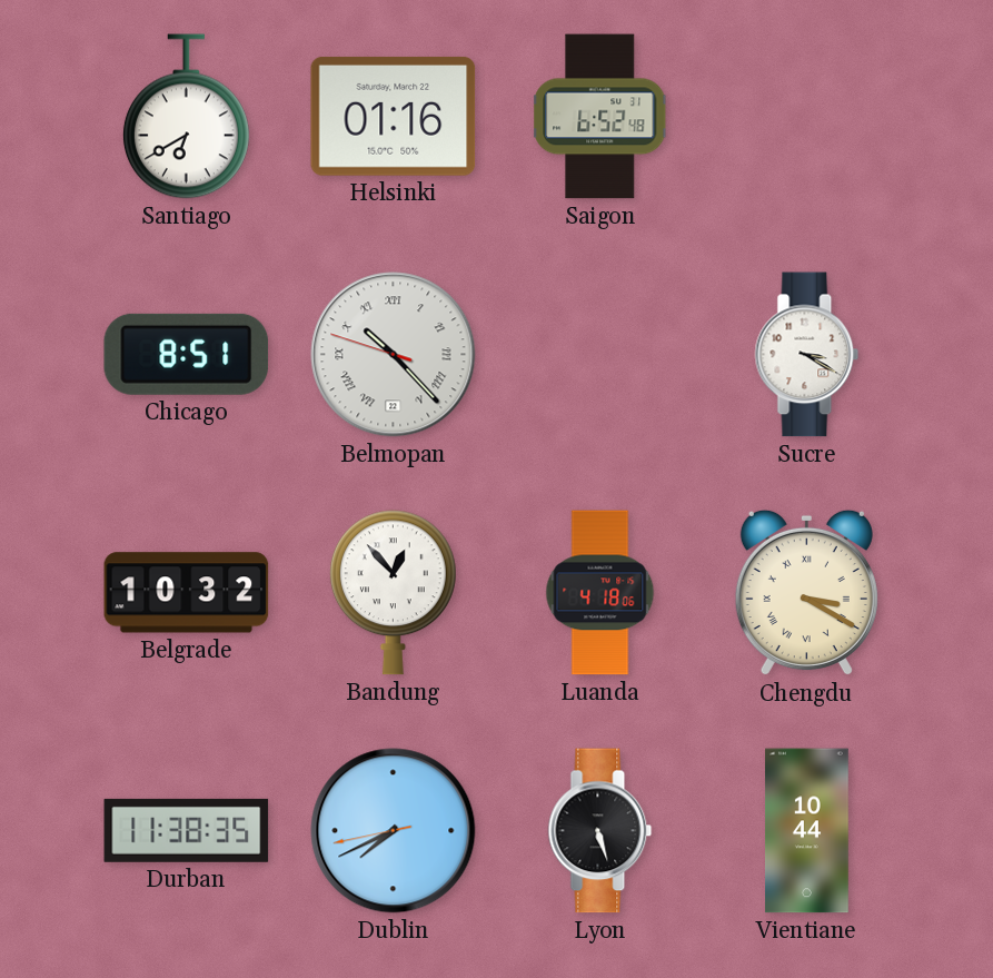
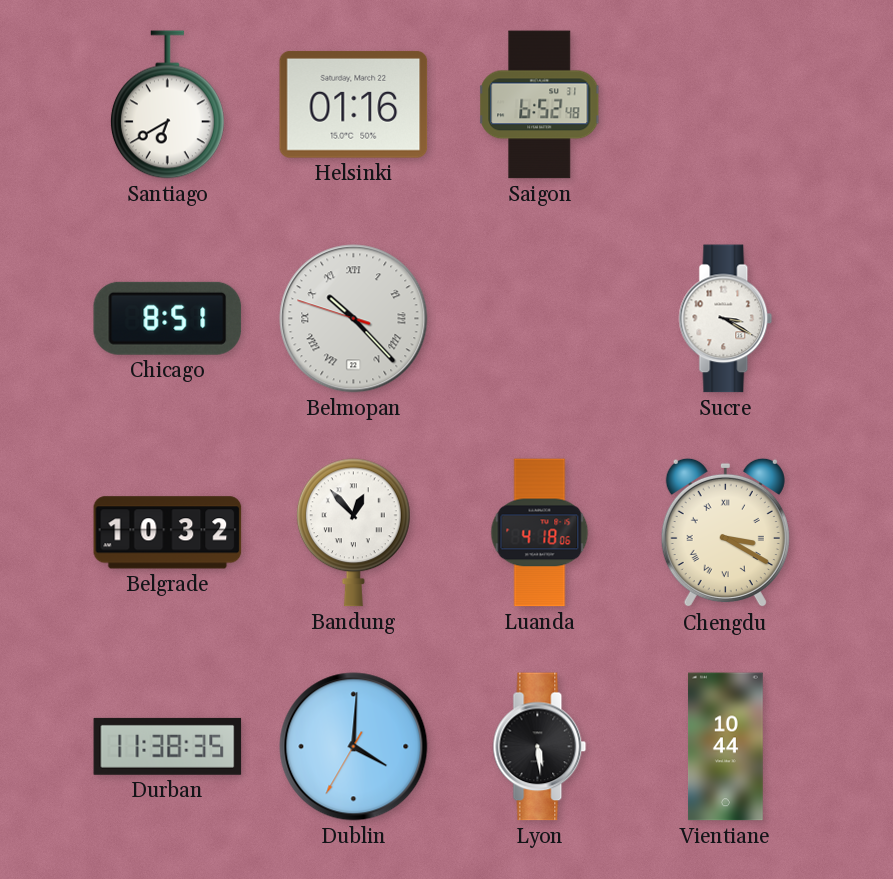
Dublin: 7:40 -> 4:00 (354, 747)
Lyon: 5:27 -> 5:29 (540, 747)
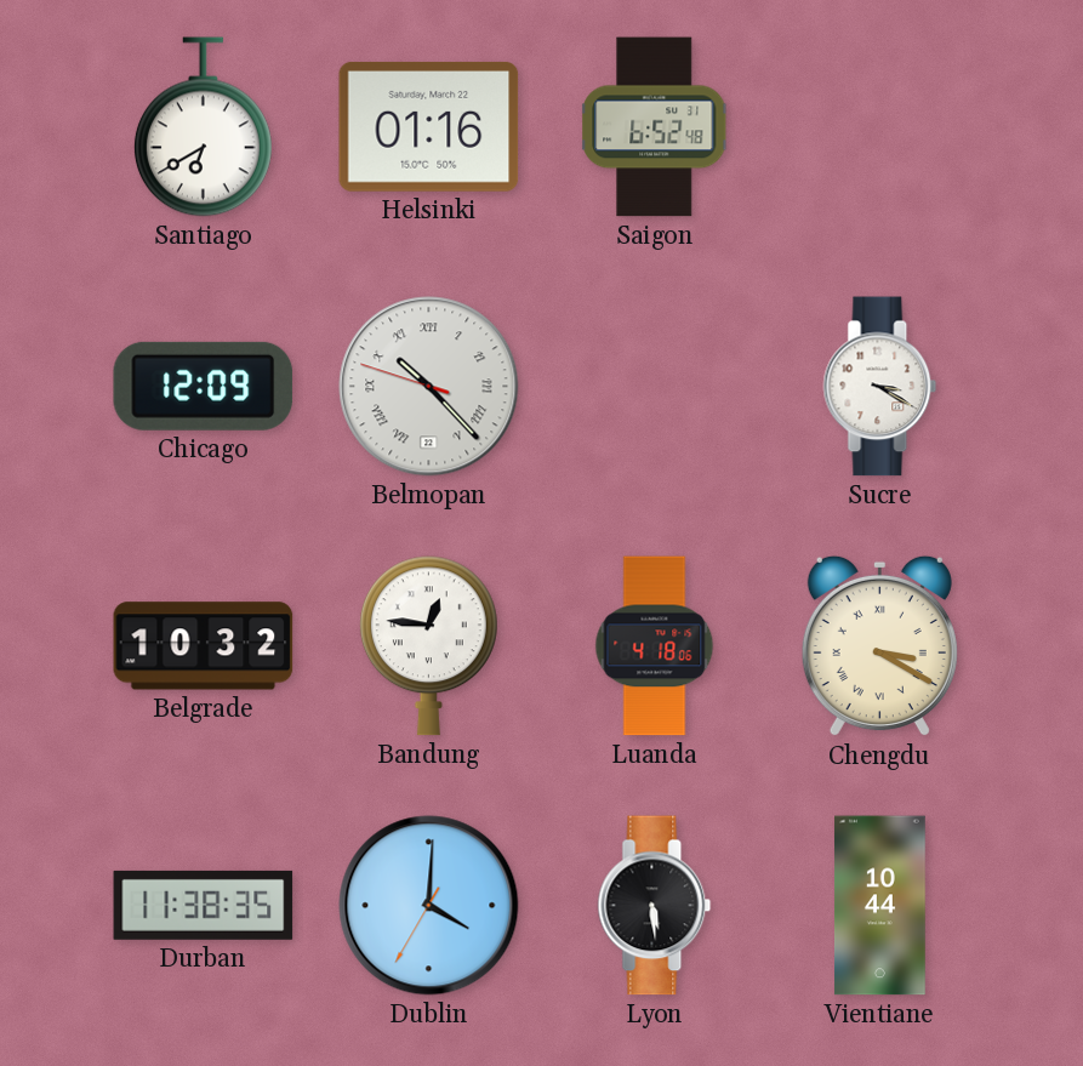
Chicago: 8:51 -> 12:09 (204, 386)
Bandung: 12:53 -> 12:46 (428, 646)
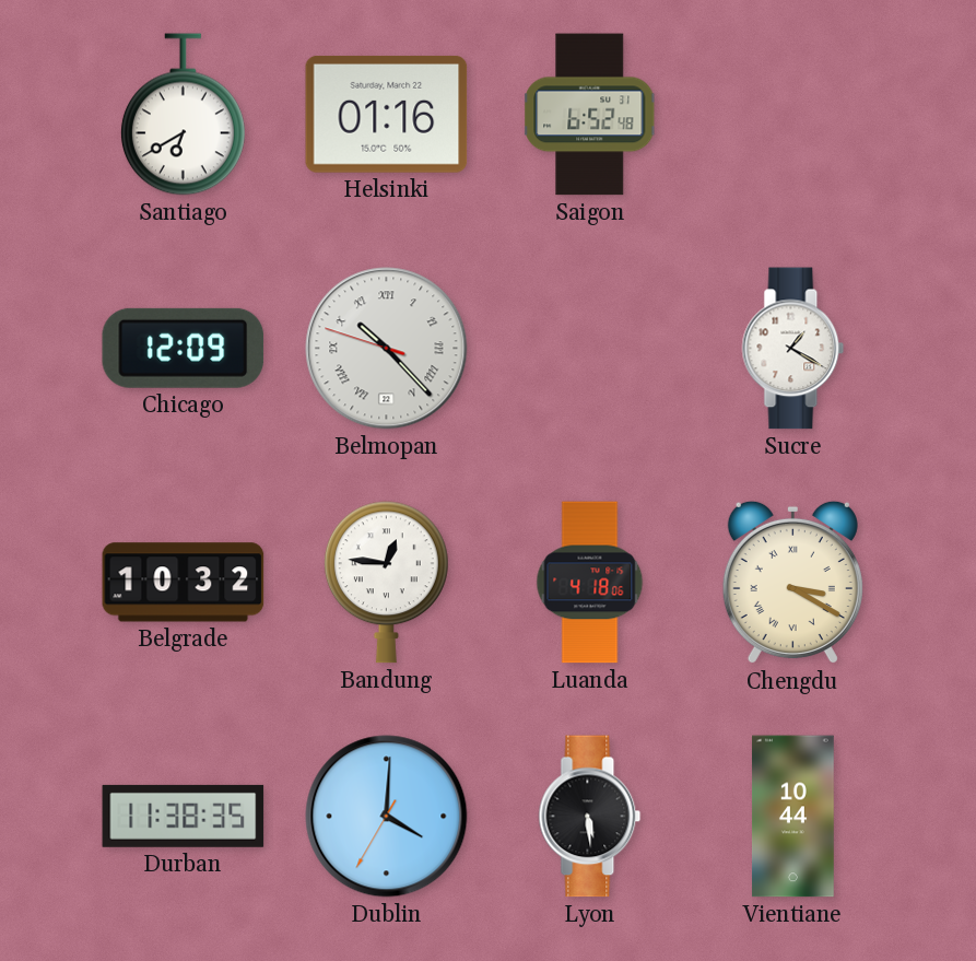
Sucre: 3:20 -> 1:20 (793, 349)
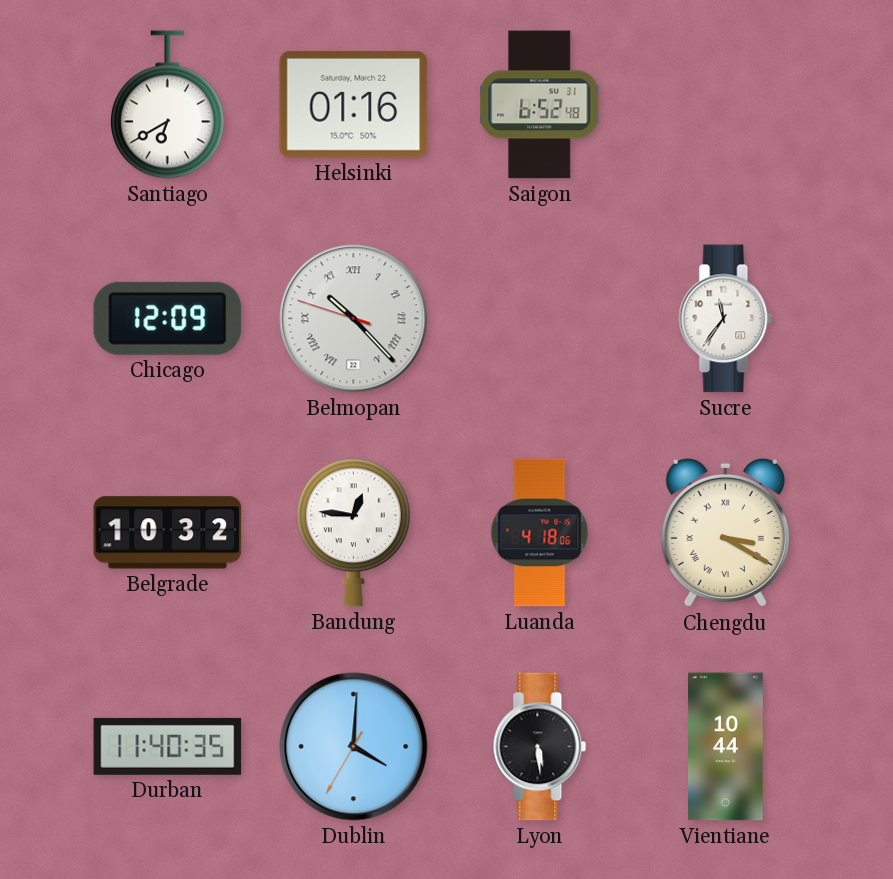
Sucre: 1:20 -> 11:36 (726, 319)
Durban: 11:38 -> 11:40 (168, 746)
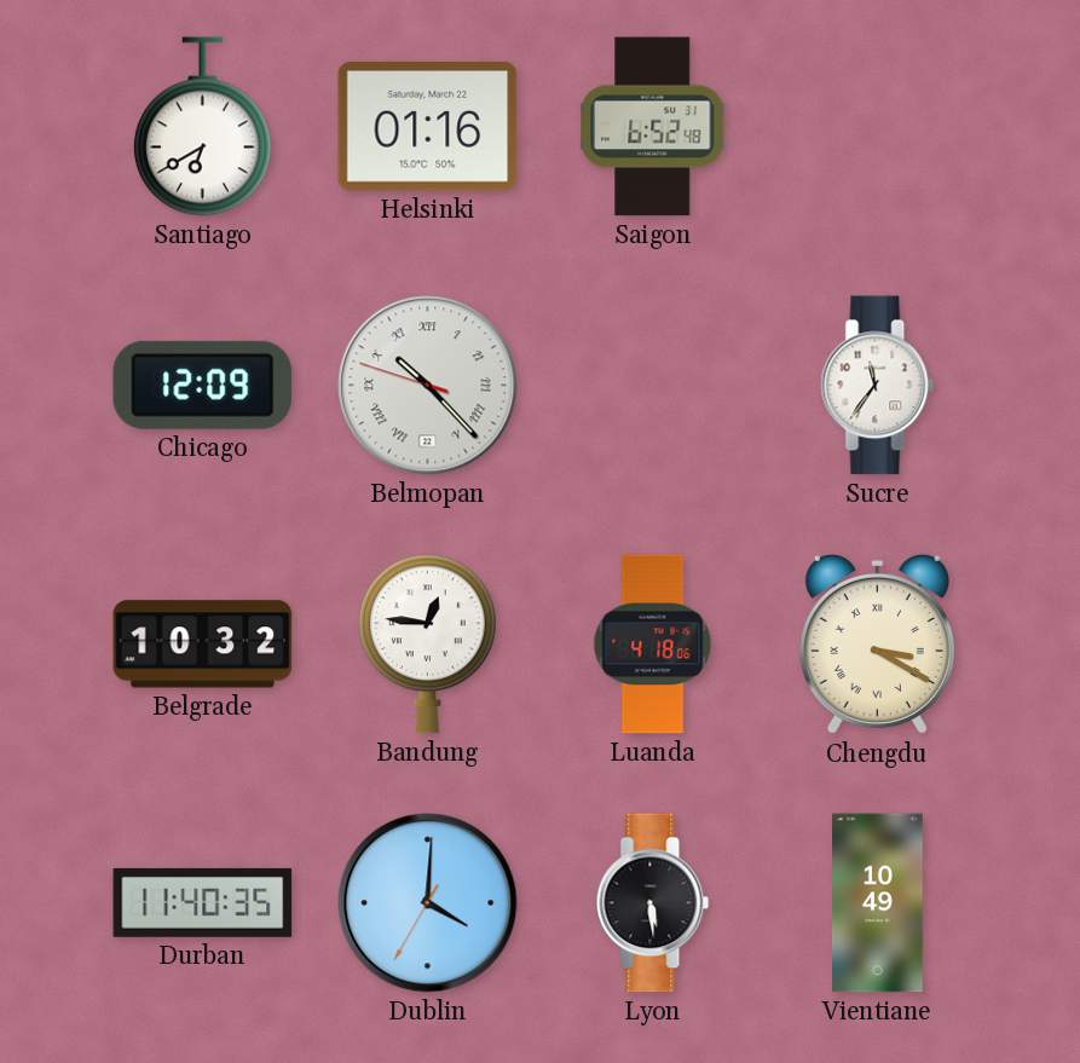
Vientiane: 10:44 -> 10:49 (878, 903)
